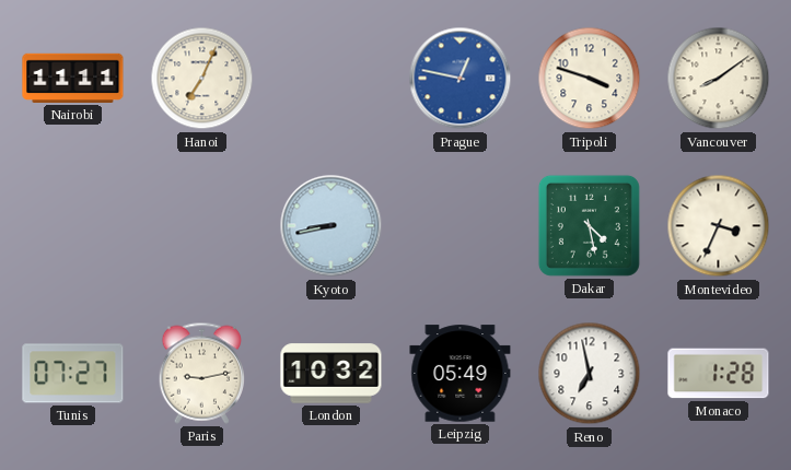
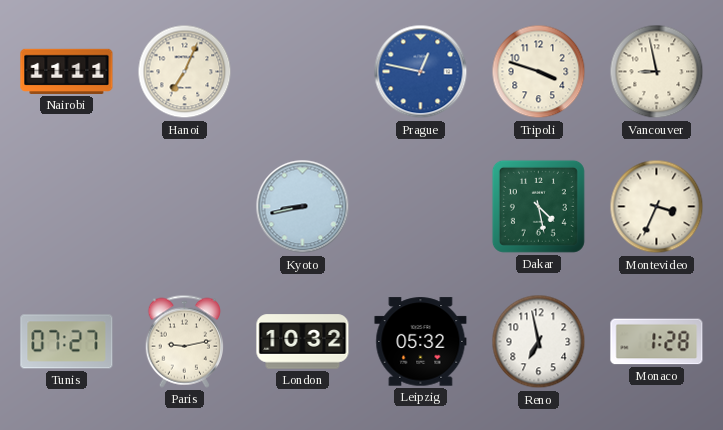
Vancouver: 8:09 -> 8:58 (657, 72)
Leipzig: 05:49 -> 05:32 (421, 342)
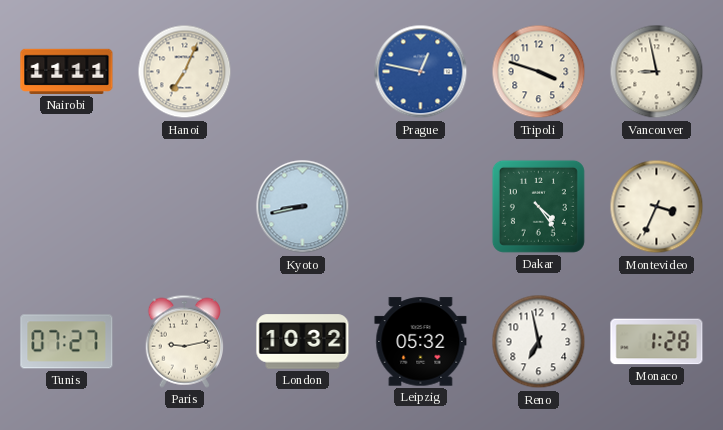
Dakar: 4:28 -> 4:24 (538, 206)
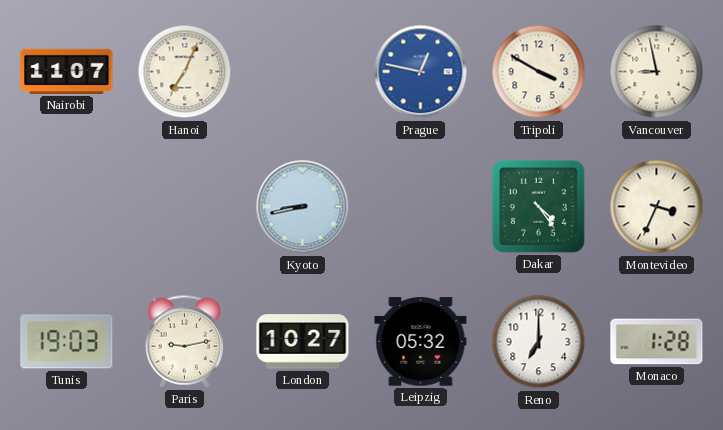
Nairobi: 11:11 -> 11:07 (67, 71)
Tripoli: 3:48 -> 3:50 (539, 72)
Tunis: 07:27 -> 19:03 (67, 342)
London: 10:32 -> 10:27 (303, 342)
Reno: 6:58 -> 7:00 (539, 342)
